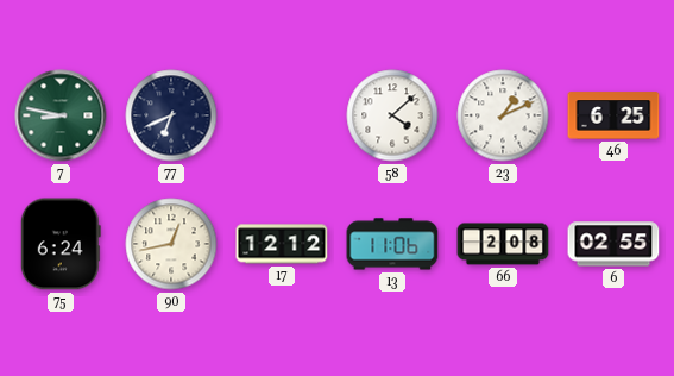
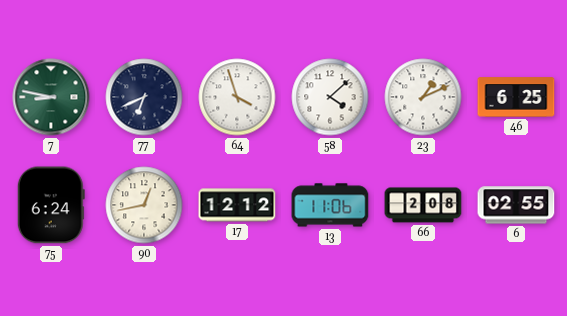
64: none -> 3:57 (237, 97)
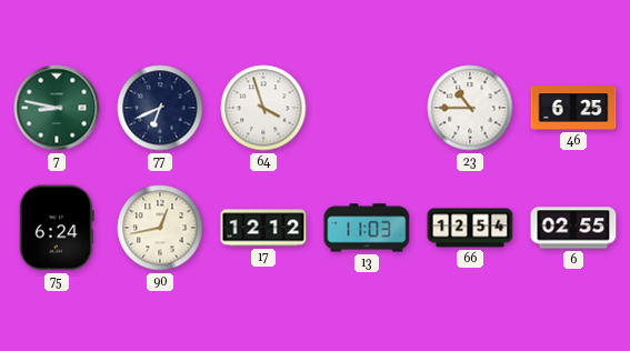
58: 4:08 -> none (330, 97)
23: 1:11 -> 10:45 (470, 108)
13: 11:06 -> 11:03 (367, 228)
66: 2:08 -> 12:54 (470, 228)
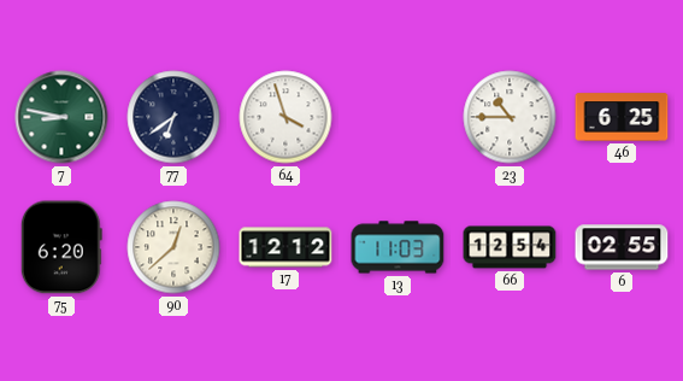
77: 6:41 -> 6:39 (173, 117)
75: 6:24 -> 6:20 (61, 247)
90: 12:43 -> 12:38 (173, 247)
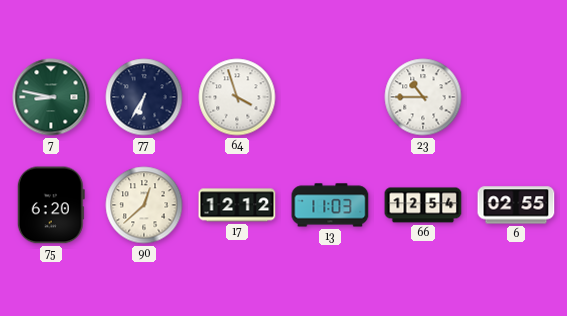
77: 6:39 -> 6:35 (144, 97)
46: 6:25 -> none (622, 117)
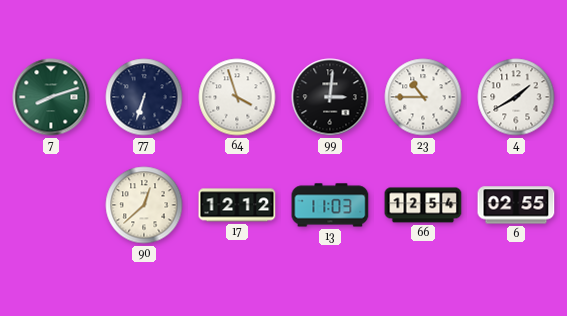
7: 8:47 -> 8:12 (51, 97)
77: 6:35 -> 6:33 (144, 97)
99: none -> 3:01 (330, 97)
4: none -> 1:40 (516, 97)
75: 6:20 -> none (51, 205)
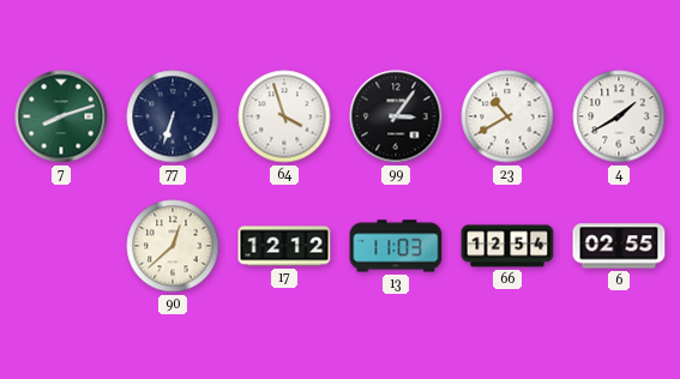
99: 3:01 -> 3:06 (396, 116)
23: 10:45 -> 10:40 (507, 116)
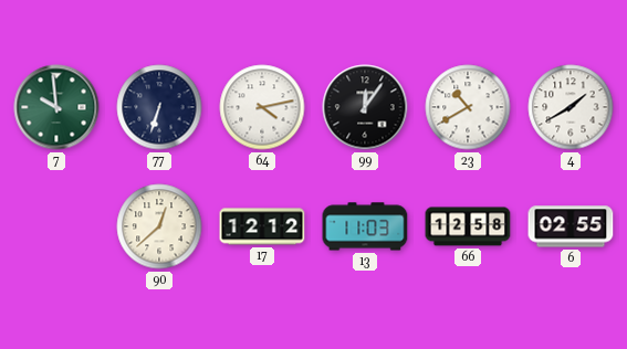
7: 8:12 -> 9:59 (56, 107)
64: 3:57 -> 4:13 (262, 107)
99: 3:06 -> 12:06 (365, 107)
66: 12:54 -> 12:58 (468, 226)
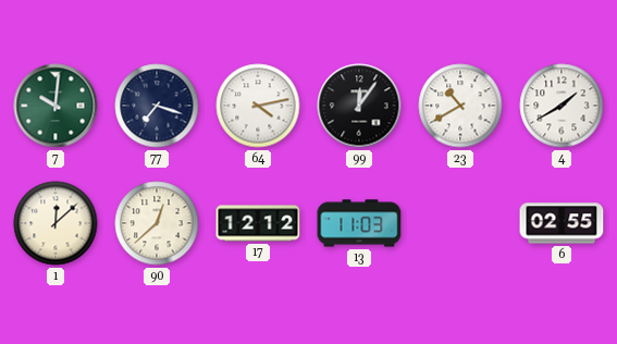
7: 9:59 -> 10:01 (55, 106)
77: 6:33 -> 7:18 (157, 106)
1: none -> 12:08 (55, 223)
66: 12:58 -> none (468, 226)
